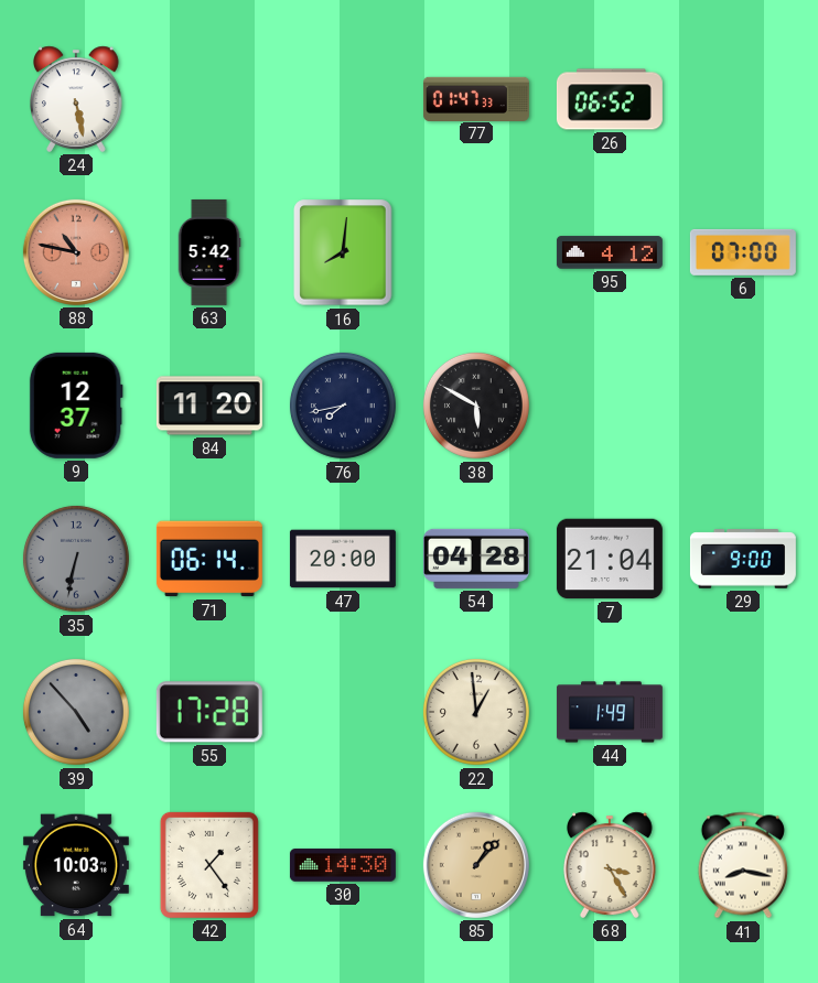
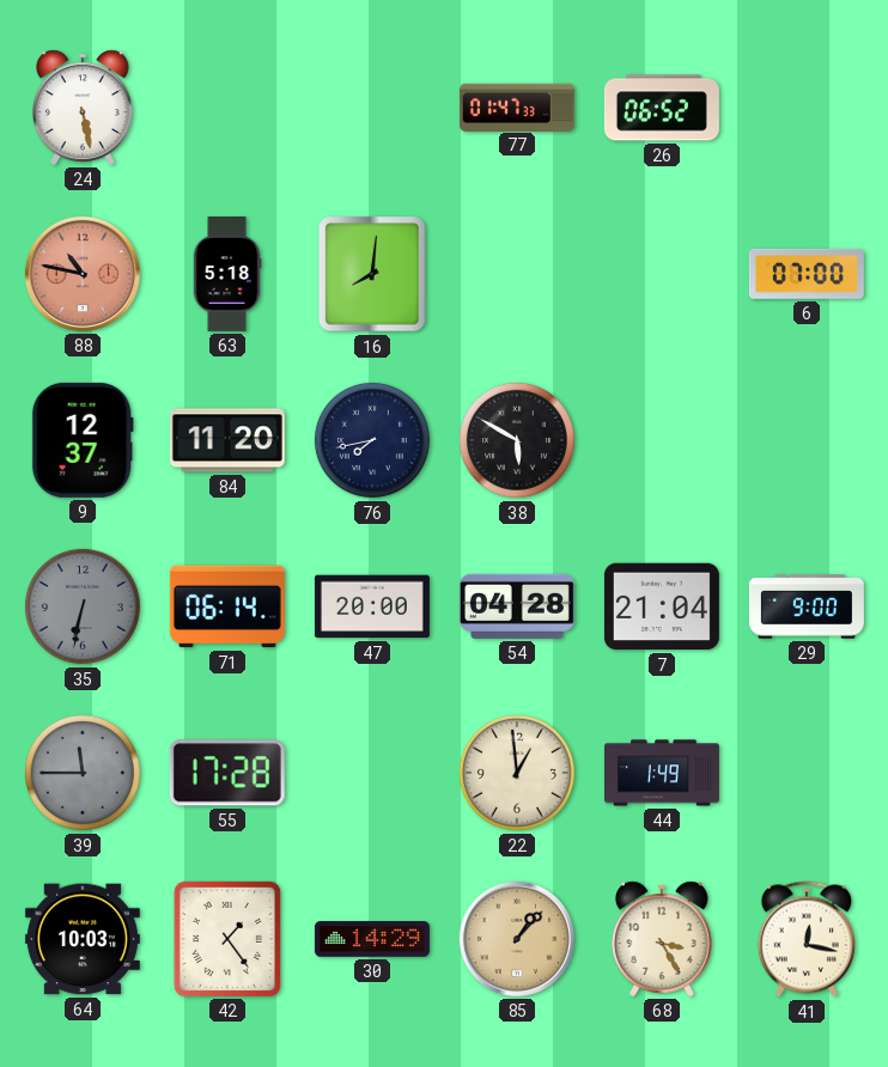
63: 5:42 -> 5:18 (227, 274)
95: 4:12 -> none (610, 252)
39: 4:53 -> 11:45 (83, 773)
30: 14:30 -> 14:29 (372, 939)
41: 8:17 -> 12:17 (807, 939)
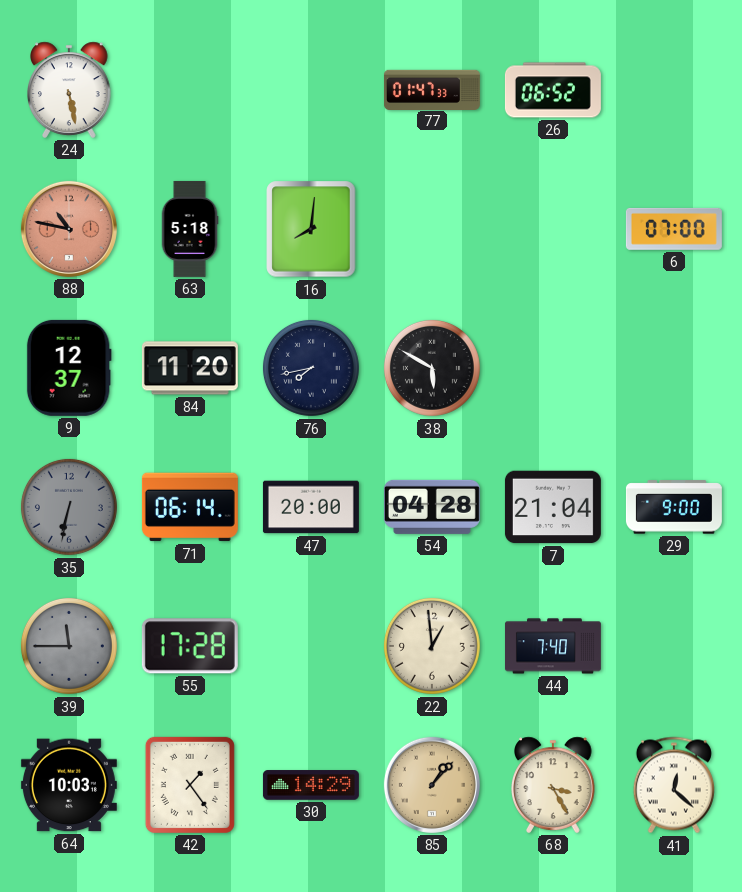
44: 1:49 -> 7:40 (553, 646)
41: 12:17 -> 12:22 (674, 785)
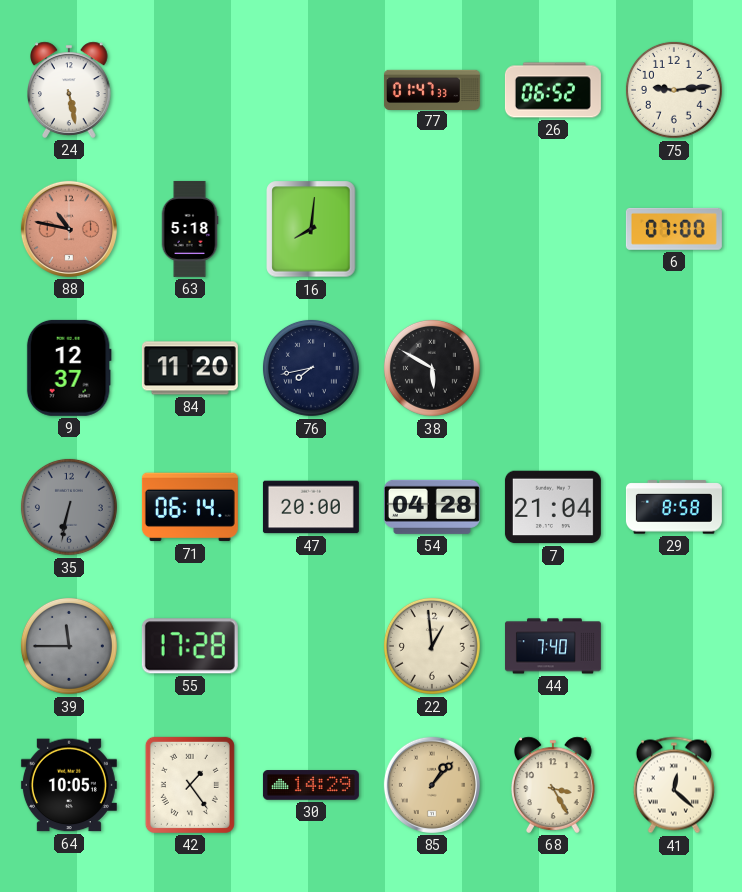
75: none -> 9:14 (674, 90)
29: 9:00 -> 8:58 (674, 507)
64: 10:03 -> 10:05 (69, 785)
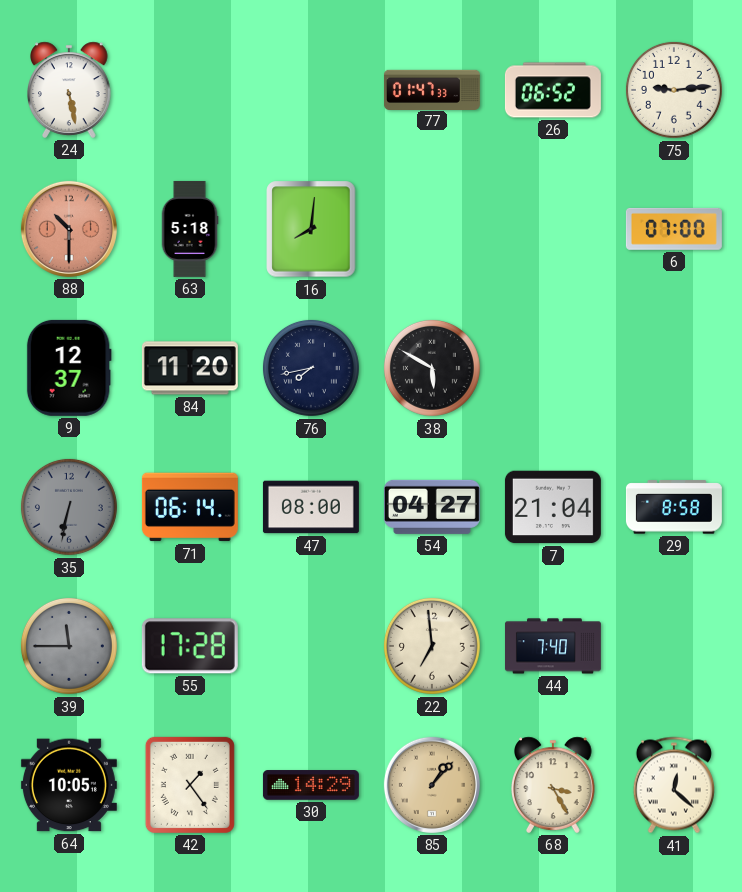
88: 10:47 -> 10:30 (69, 229)
47: 20:00 -> 08:00 (311, 507)
54: 04:28 -> 04:27 (432, 507)
22: 12:59 -> 6:59 (432, 646)
